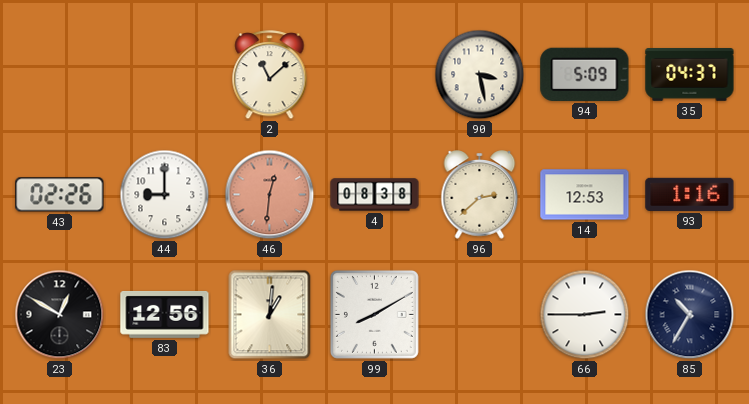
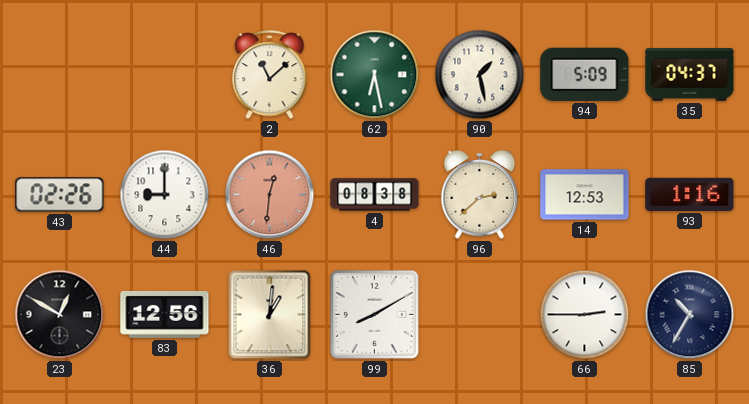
62: none -> 6:28 (375, 75)
90: 3:28 -> 1:28 (480, 75)
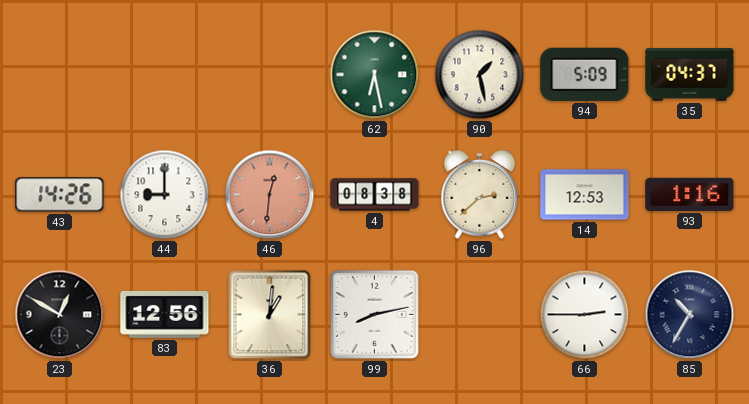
2: 11:08 -> none (270, 75)
43: 02:26 -> 14:26 (60, 195)
99: 8:10 -> 8:13 (374, 314)
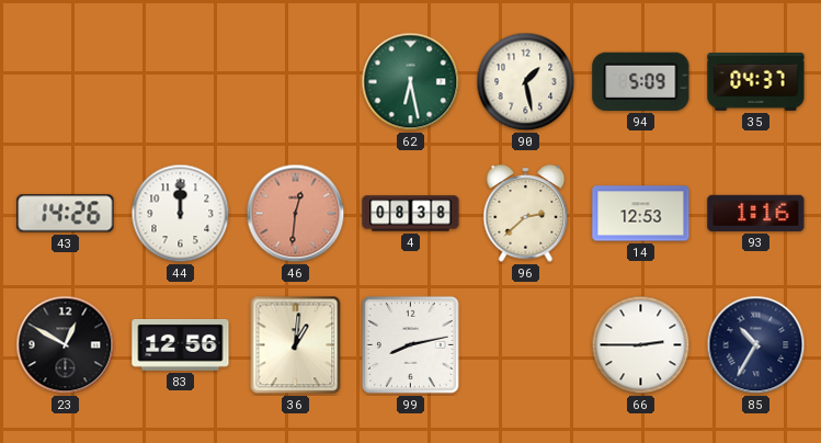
44: 9:00 -> 12:00 (181, 214)
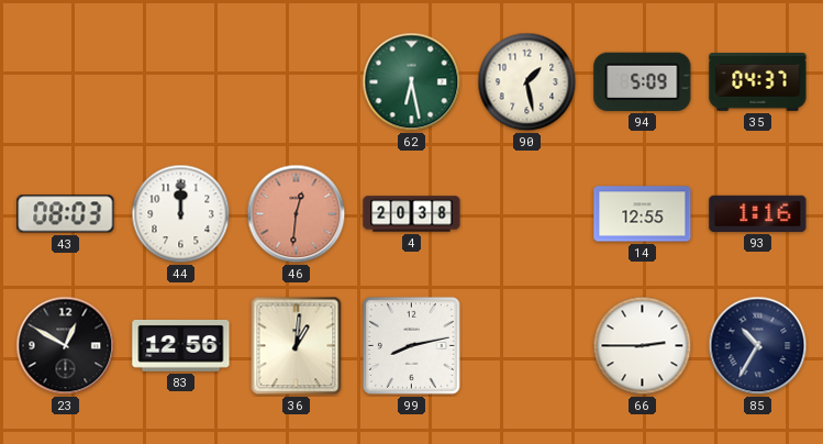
43: 14:26 -> 08:03 (66, 214)
4: 08:38 -> 20:38 (412, 214)
96: 2:38 -> none (526, 214)
14: 12:53 -> 12:55 (643, 214)
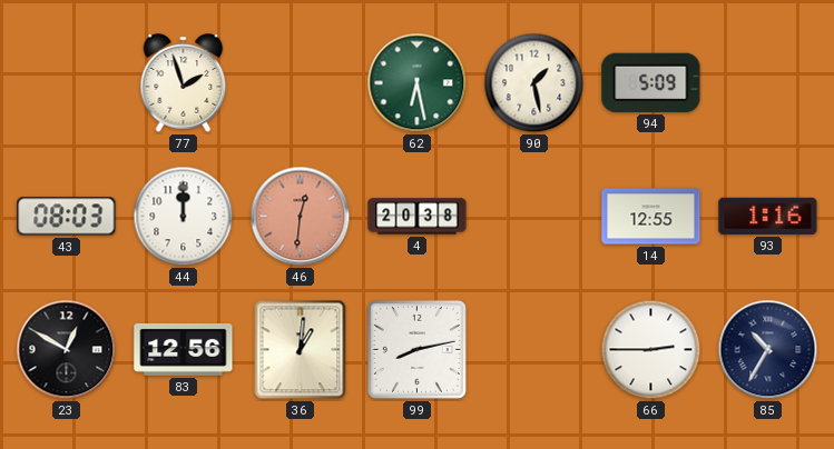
77: none -> 1:57 (184, 83)
35: 04:37 -> none (758, 82)
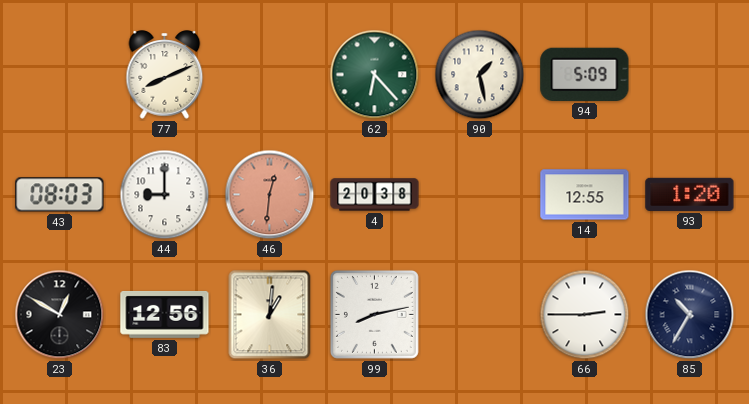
77: 1:57 -> 8:11 (165, 75)
62: 6:28 -> 6:23 (375, 75)
44: 12:00 -> 9:00 (165, 195)
93: 1:16 -> 1:20 (690, 194)
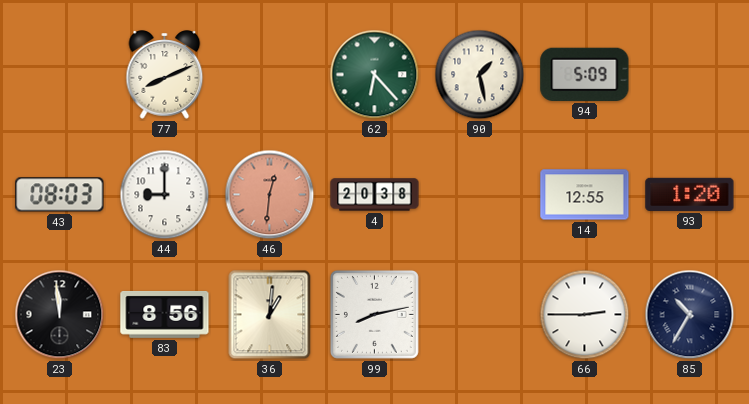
23: 12:50 -> 11:59 (60, 315)
83: 12:56 -> 8:56 (165, 314)
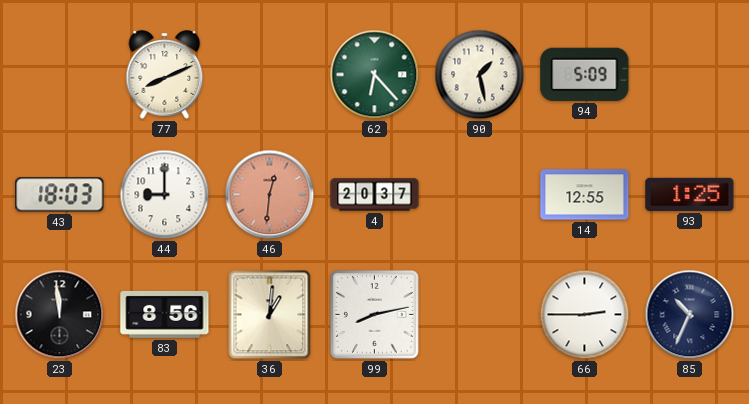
43: 08:03 -> 18:03 (60, 195)
4: 20:38 -> 20:37 (375, 195)
93: 1:20 -> 1:25 (690, 194)
85: 10:35 -> 10:34 (690, 315)
